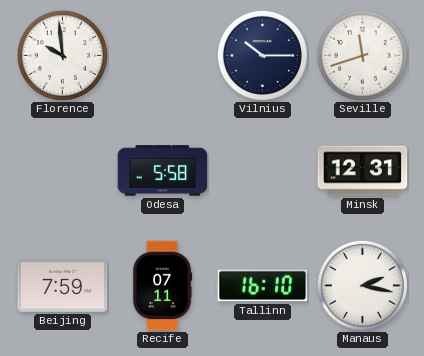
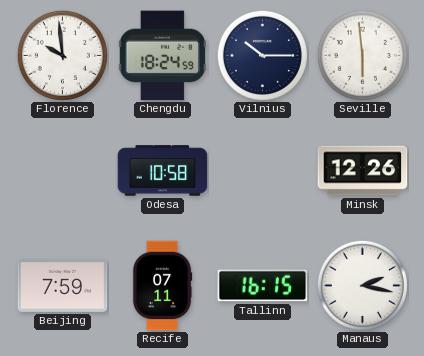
Chengdu: none -> 18:24 (162, 56)
Seville: 11:42 -> 5:59 (362, 55)
Odesa: 5:58 -> 10:58 (163, 171)
Minsk: 12:31 -> 12:26 (363, 171)
Tallinn: 16:10 -> 16:15 (263, 286)
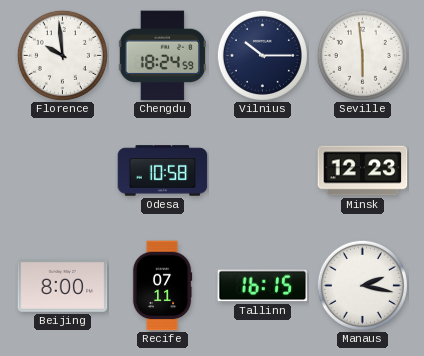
Minsk: 12:26 -> 12:23 (363, 171)
Beijing: 7:59 -> 8:00 (63, 285)
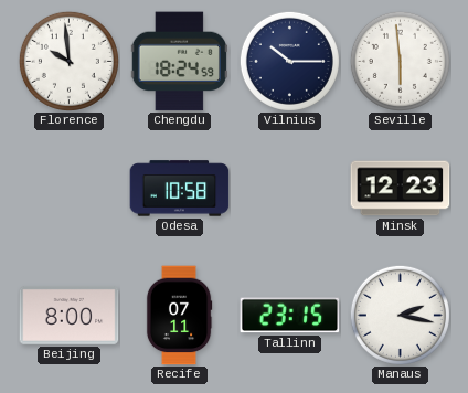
Tallinn: 16:15 -> 23:15 (290, 316)
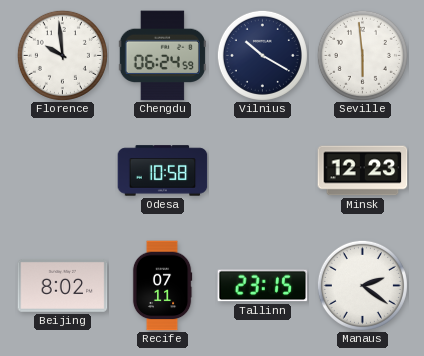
Chengdu: 18:24 -> 06:24 (162, 56)
Vilnius: 10:15 -> 10:20 (262, 55)
Beijing: 8:00 -> 8:02 (63, 285)
Manaus: 2:17 -> 2:21 (362, 285)
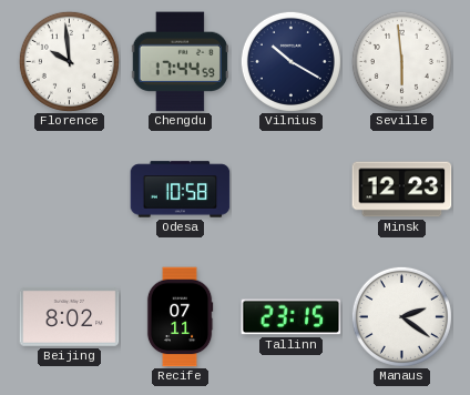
Chengdu: 06:24 -> 17:44 (180, 62)
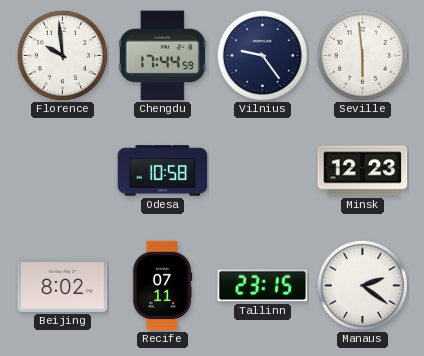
Vilnius: 10:20 -> 9:24 (262, 55)
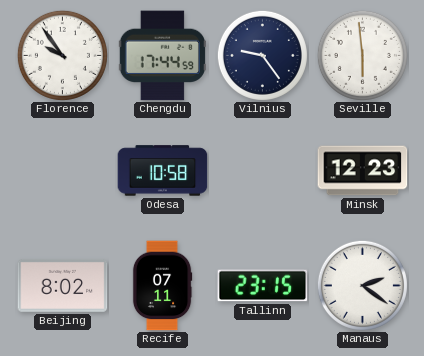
Florence: 9:59 -> 9:54 (62, 55)
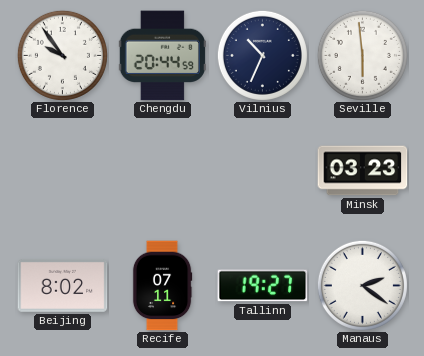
Chengdu: 17:44 -> 20:44 (162, 56)
Vilnius: 9:24 -> 10:34 (262, 55)
Odesa: 10:58 -> none (163, 171)
Minsk: 12:23 -> 03:23 (363, 171)
Tallinn: 23:15 -> 19:27 (263, 286)
